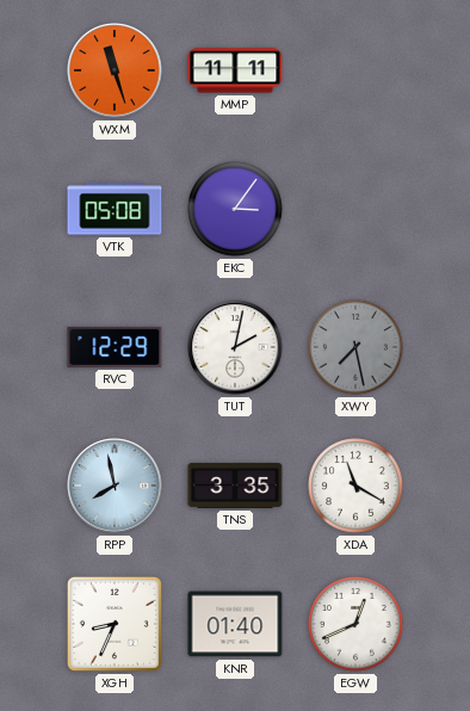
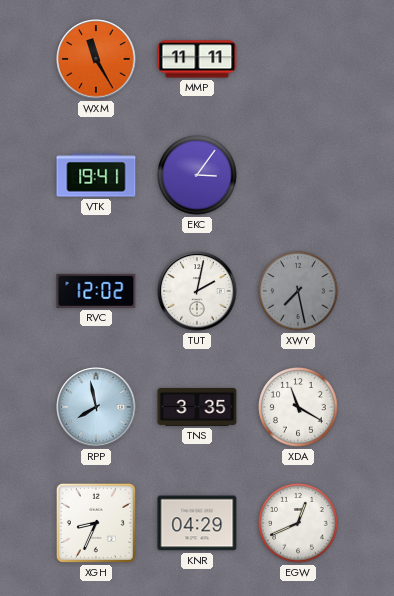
WXM: 11:27 -> 11:25 (96, 59)
VTK: 05:08 -> 19:41 (96, 175)
RVC: 12:29 -> 12:02 (96, 291)
KNR: 01:40 -> 04:29 (197, 523)
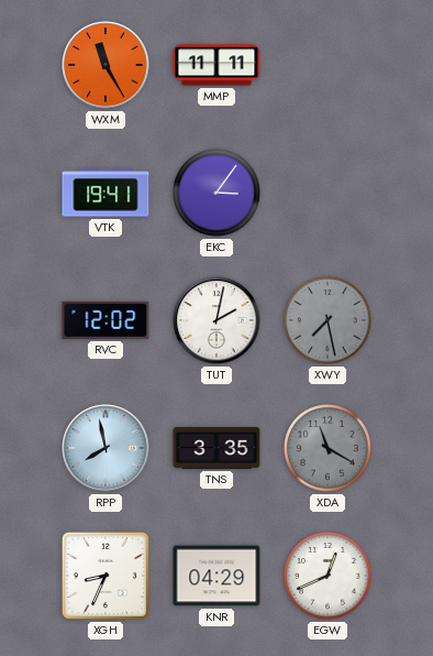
XDA dial: white -> grey (327, 448)
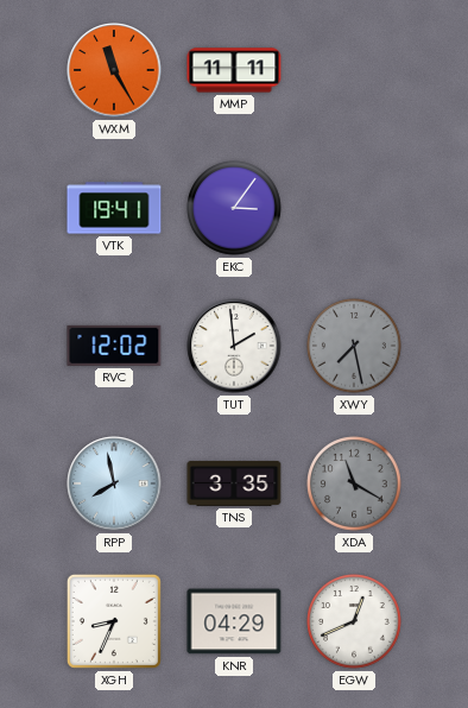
TUT: 2:02 -> 1:59 (234, 346)
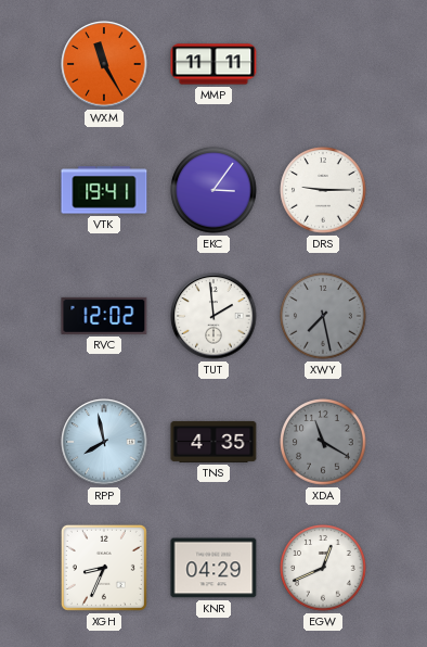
DRS: none -> 9:15 (323, 190)
TNS: 3:35 -> 4:35 (214, 442)
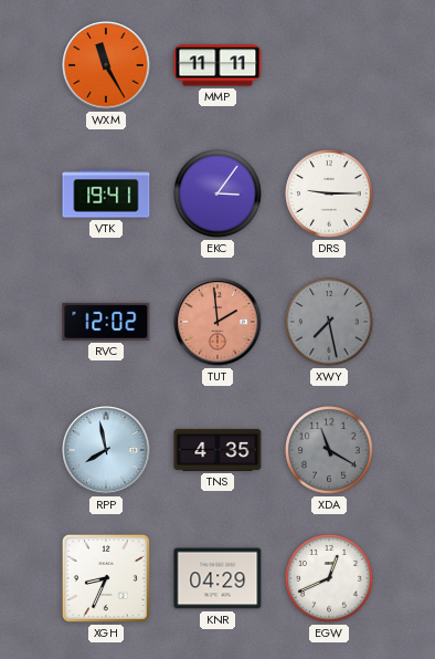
TUT dial: white -> salmon (217, 322)
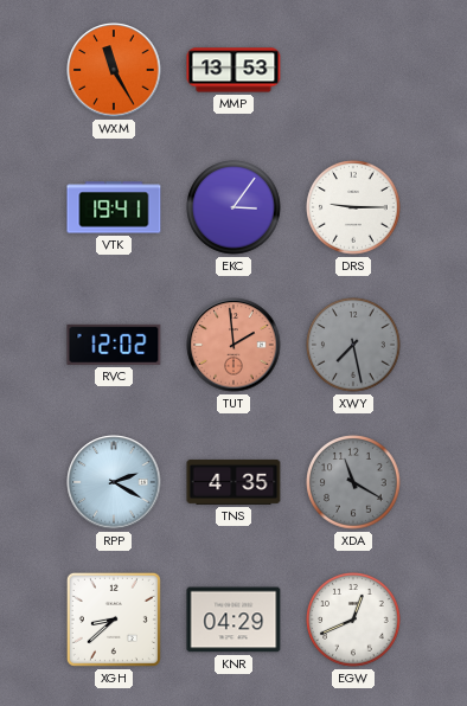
MMP: 11:11 -> 13:53 (233, 70)
RPP: 7:58 -> 2:20 (114, 482)
XGH: 8:34 -> 8:38 (114, 620)
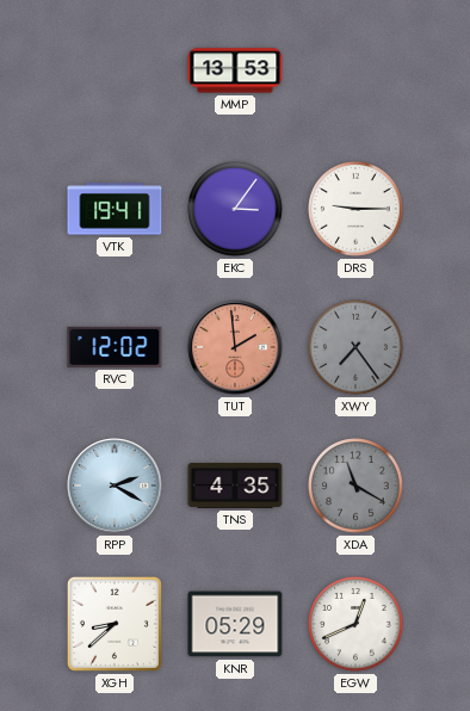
WXM: 11:25 -> none (114, 70)
XWY: 7:28 -> 7:24 (355, 347)
KNR: 04:29 -> 05:29 (235, 624)
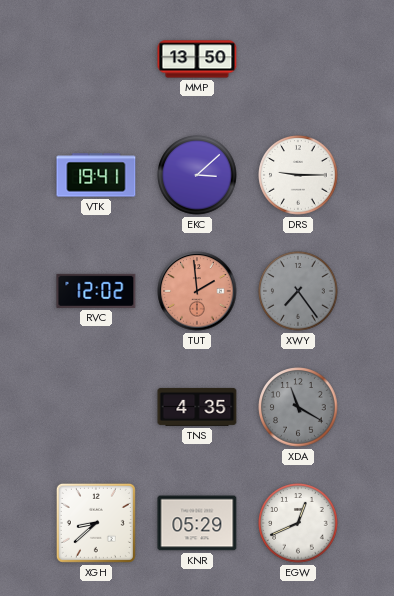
MMP: 13:53 -> 13:50 (197, 59)
EKC: 3:06 -> 3:08 (197, 175)
RPP: 2:20 -> none (115, 486)
